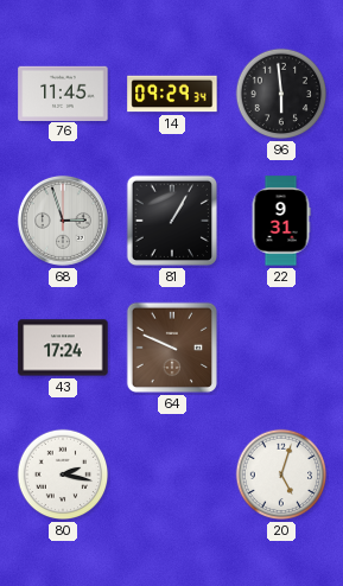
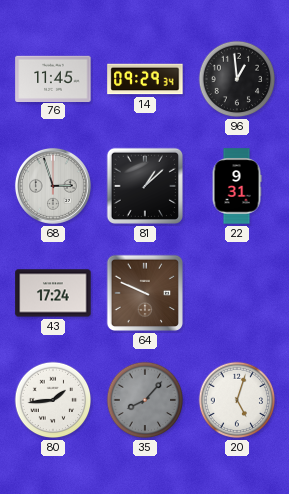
96: 5:59 -> 12:59 (237, 79)
81: 1:05 -> 1:08 (145, 186)
80: 2:17 -> 1:44 (53, 400)
35: none -> 8:07 (145, 400)
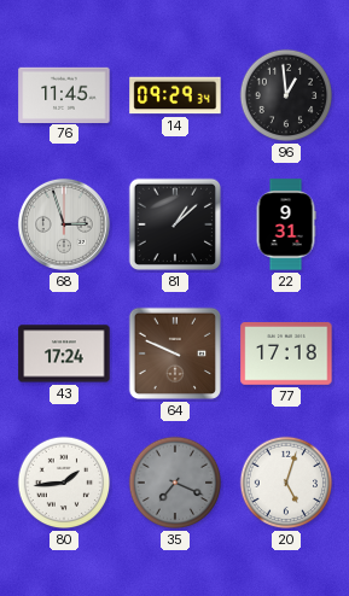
77: none -> 17:18 (286, 355)
35: 8:07 -> 7:19 (175, 483)
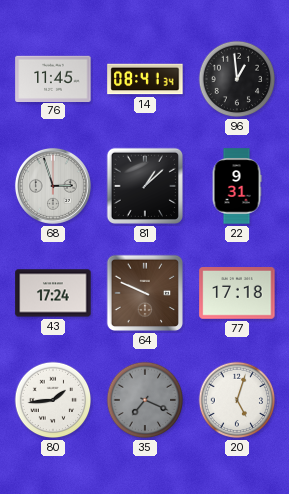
14: 09:29 -> 08:41 (145, 79)
